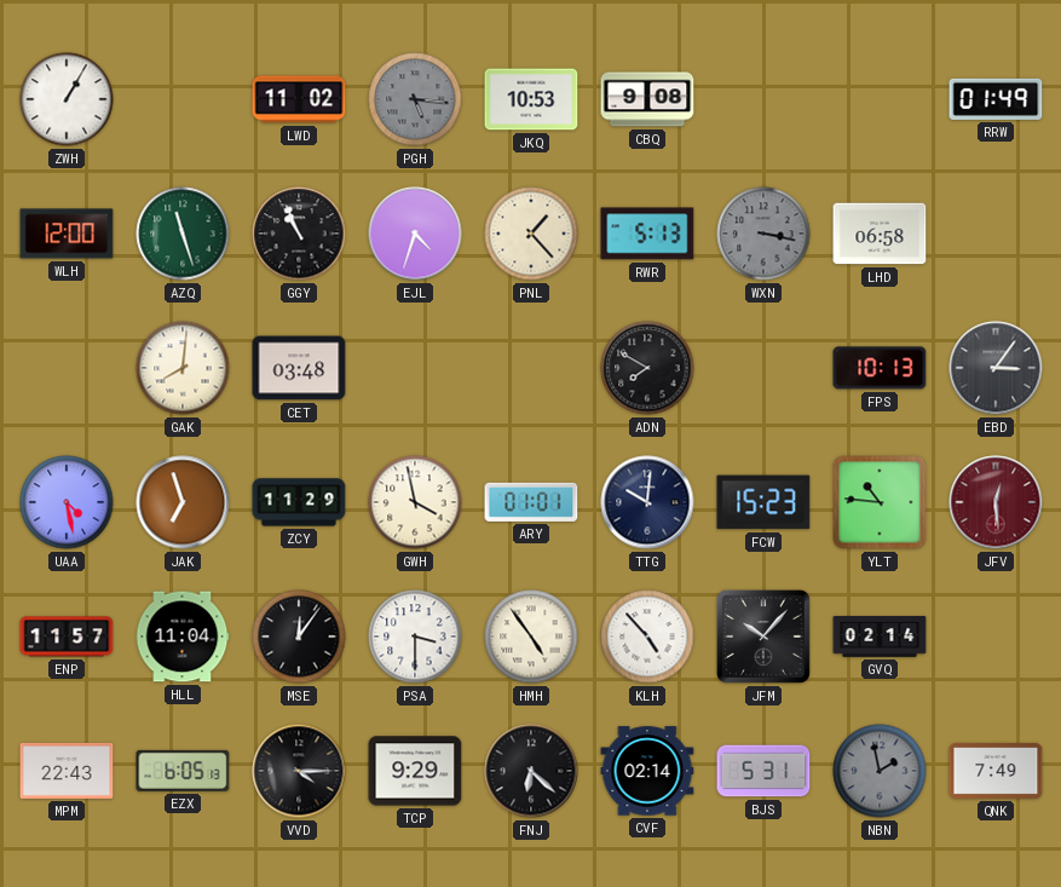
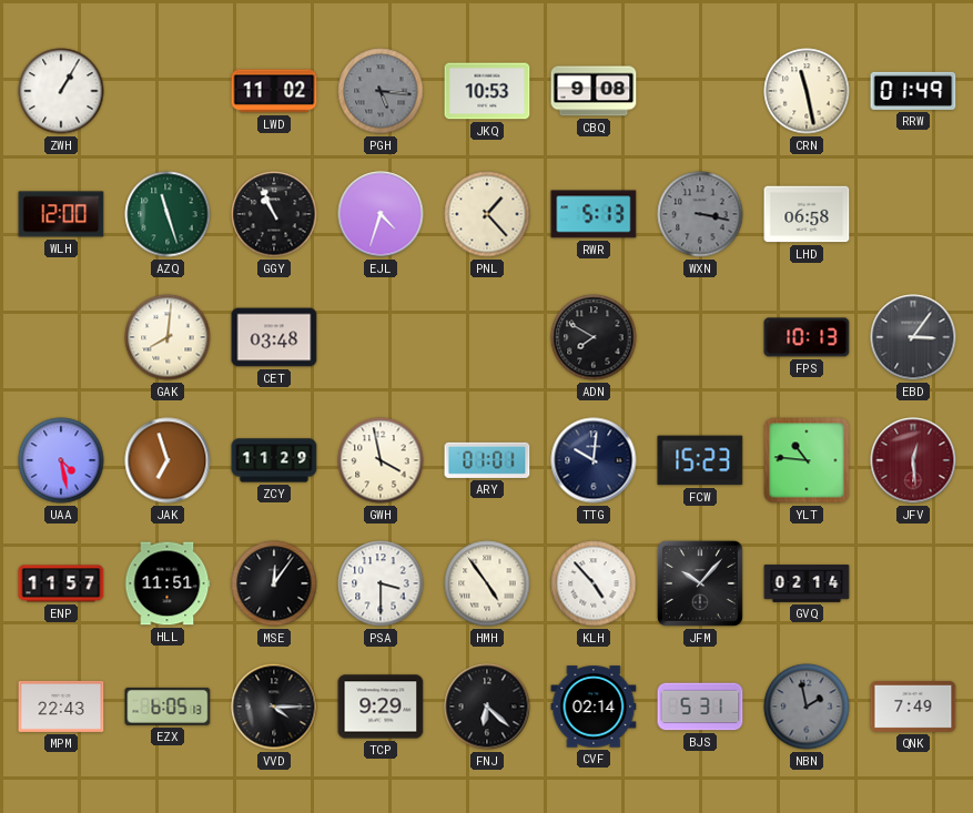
CRN: none -> 11:28 (807, 91)
HLL: 11:04 -> 11:51 (168, 583)
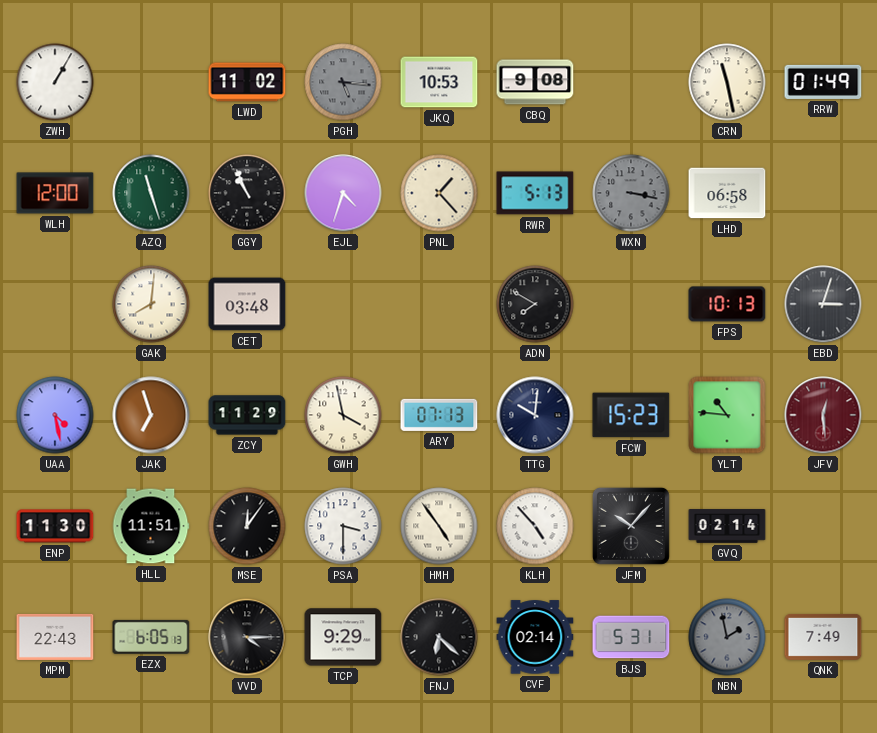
EBD: 3:06 -> 3:03 (823, 304)
ARY: 01:01 -> 07:13 (439, 415)
ENP: 11:57 -> 11:30 (55, 526)
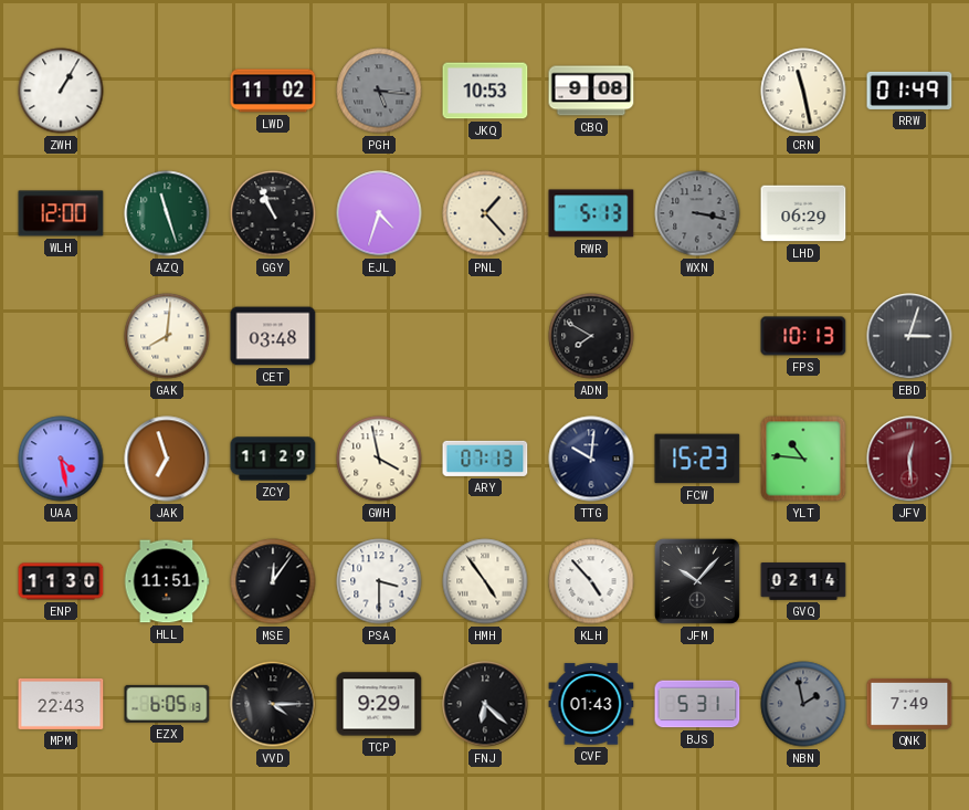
LHD: 06:58 -> 06:29 (803, 213)
CVF: 02:14 -> 01:43 (591, 704)
